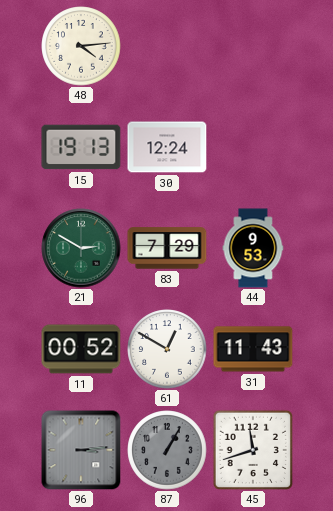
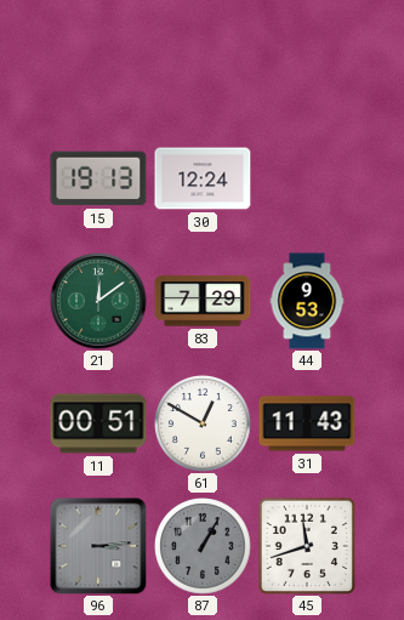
48: 4:14 -> none (81, 46)
21: 2:50 -> 12:09 (98, 301)
11: 00:52 -> 00:51 (98, 423)
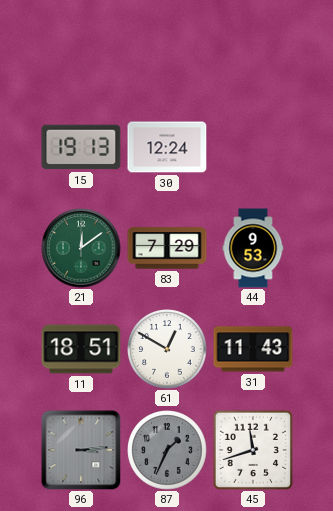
11: 00:51 -> 18:51 (81, 349)
87: 1:05 -> 1:34 (167, 450)
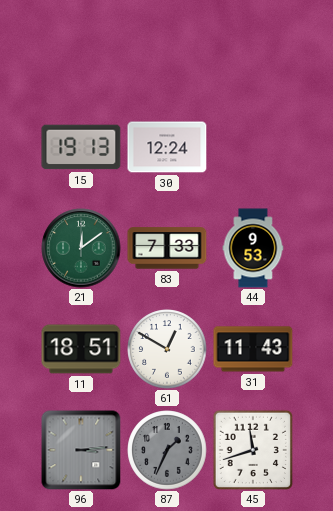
83: 7:29 -> 7:33 (167, 248)
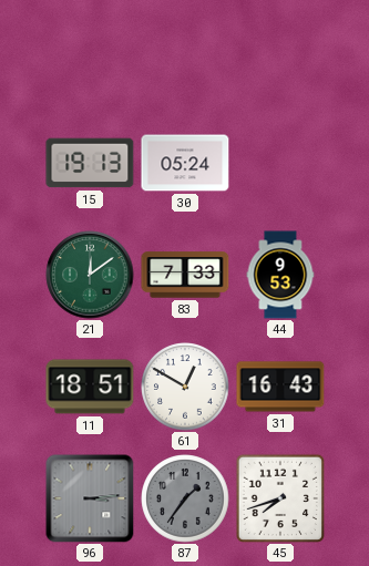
30: 12:24 -> 05:24 (185, 163)
31: 11:43 -> 16:43 (280, 387)
87: 1:34 -> 1:36 (185, 498)
45: 11:42 -> 7:42 (280, 498)
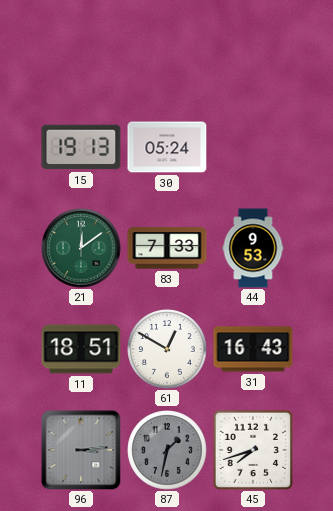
87: 1:36 -> 1:32 (167, 450)
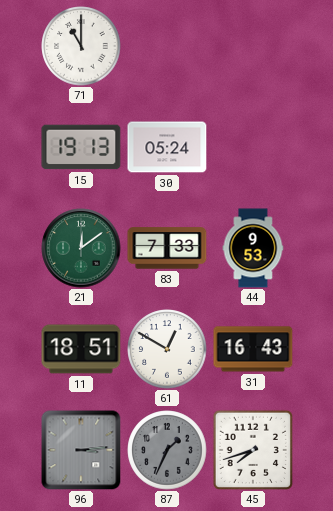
71: none -> 11:00 (81, 46)
87: 1:32 -> 1:34 (167, 450)
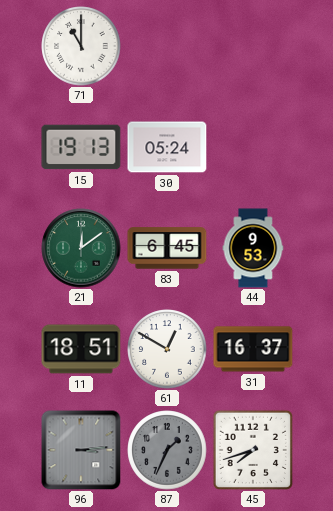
83: 7:33 -> 6:45 (167, 248)
31: 16:43 -> 16:37 (253, 349)
